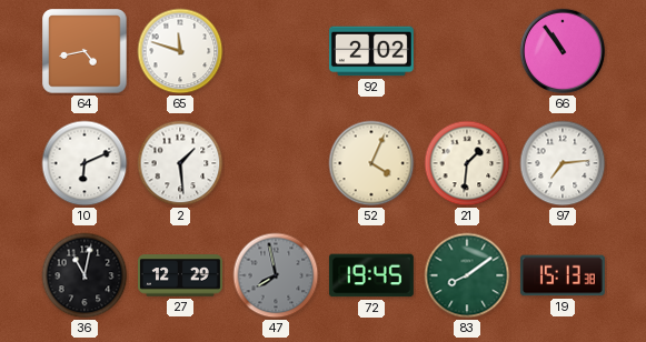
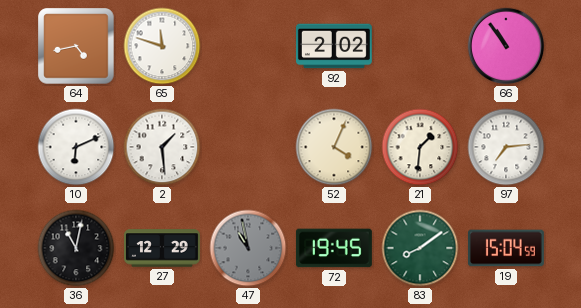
47: 7:58 -> 10:58 (248, 248)
19: 15:13 -> 15:04 (506, 248)
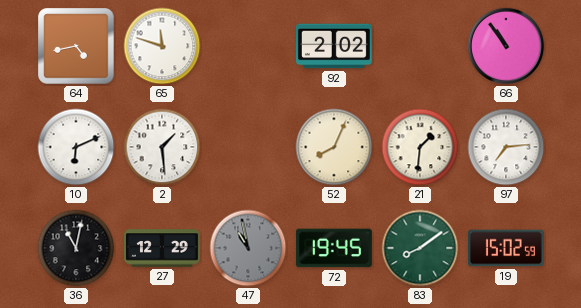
52: 4:04 -> 8:04 (334, 147)
19: 15:04 -> 15:02 (506, 248)
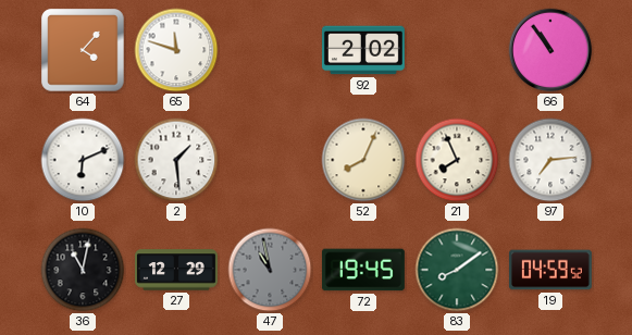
64: 4:43 -> 4:07 (83, 50)
21: 1:31 -> 7:56 (457, 160)
19: 15:02 -> 04:59 (550, 270)
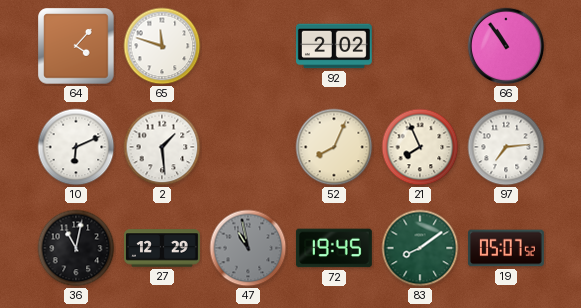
19: 04:59 -> 05:07 (506, 248)
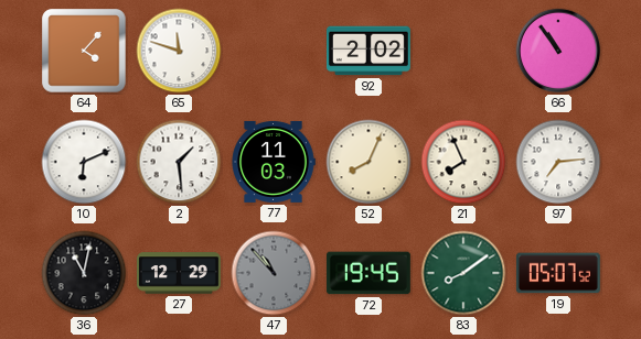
77: none -> 11:03 (274, 162)
47: 10:58 -> 10:53 (274, 273)
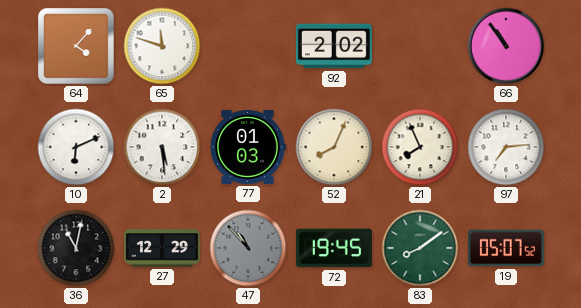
2: 1:29 -> 5:29 (162, 147)
77: 11:03 -> 01:03 (248, 147)
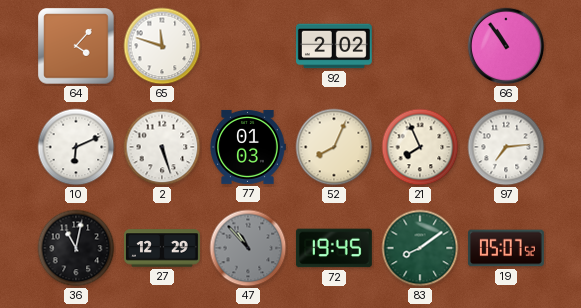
2: 5:29 -> 5:27 (162, 147)
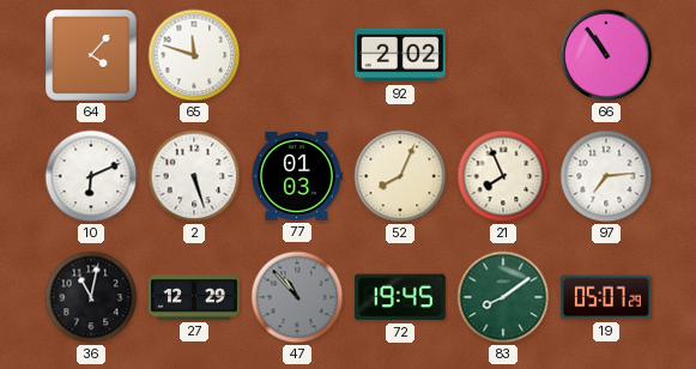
19: 05:07:52 -> 05:07:29 (606, 297)
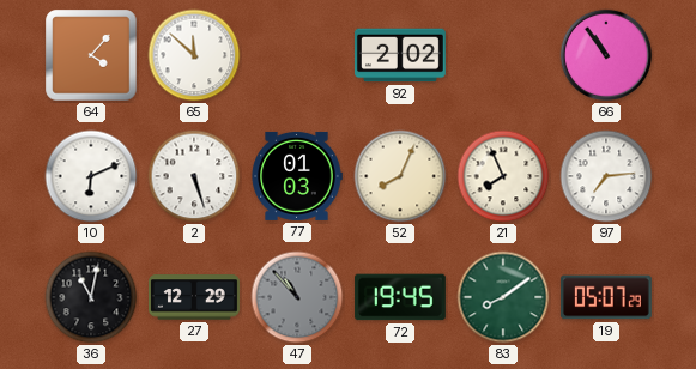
65: 11:48 -> 11:52 (194, 55)
